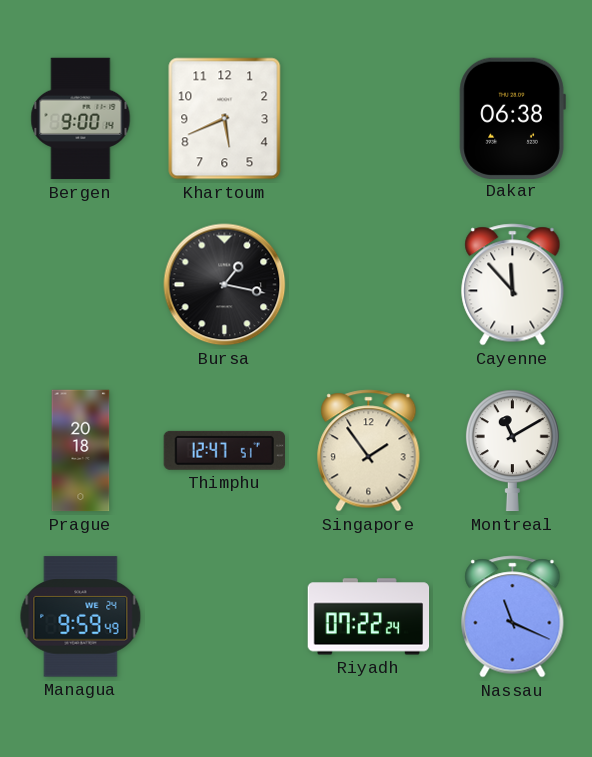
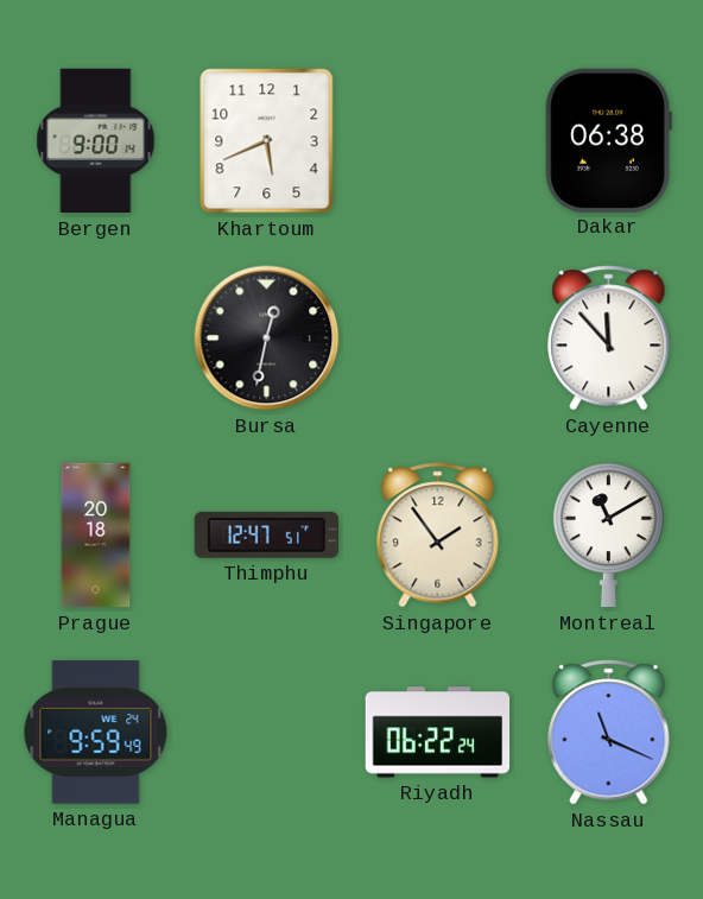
Bursa: 1:17 -> 12:32 (267, 338)
Riyadh: 07:22 -> 06:22 (438, 733)
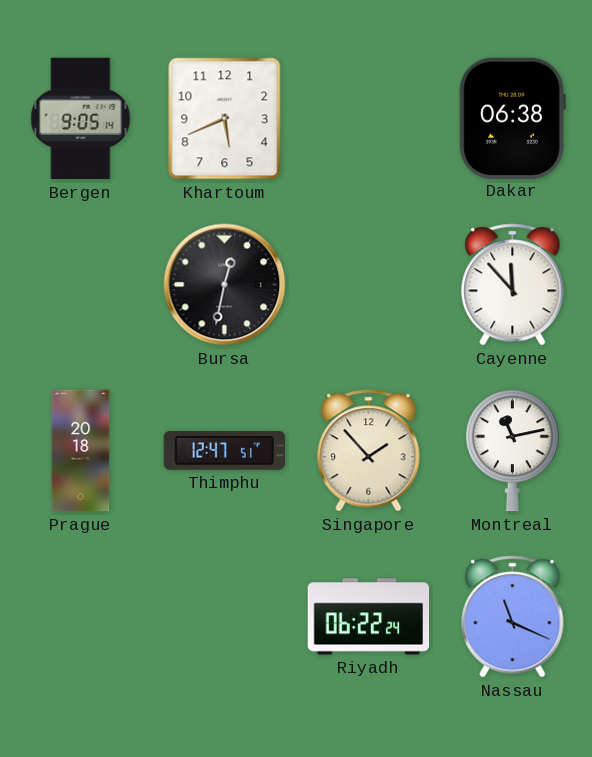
Bergen: 9:00 -> 9:05 (81, 119)
Singapore: 1:54 -> 1:53 (369, 451)
Montreal: 11:10 -> 11:13 (512, 451)
Managua: 9:59 -> none (96, 733)
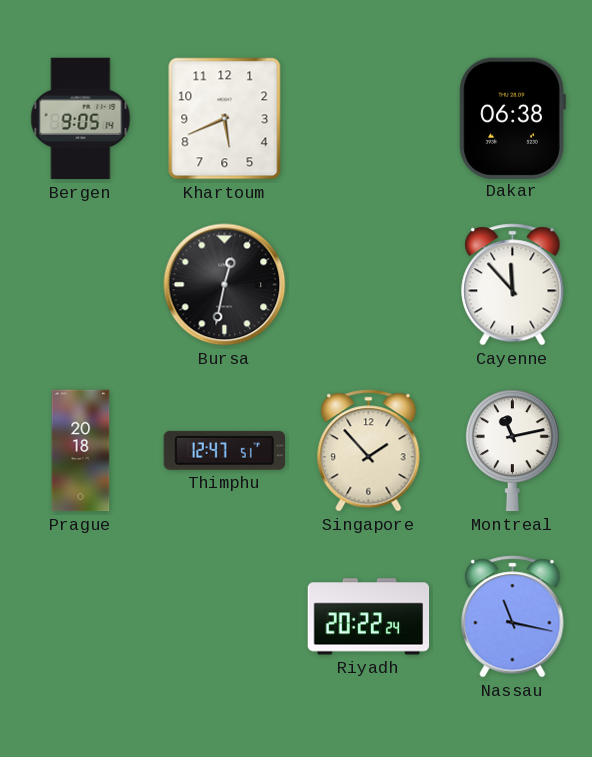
Riyadh: 06:22 -> 20:22 (369, 617)
Nassau: 11:19 -> 11:17 (513, 617)
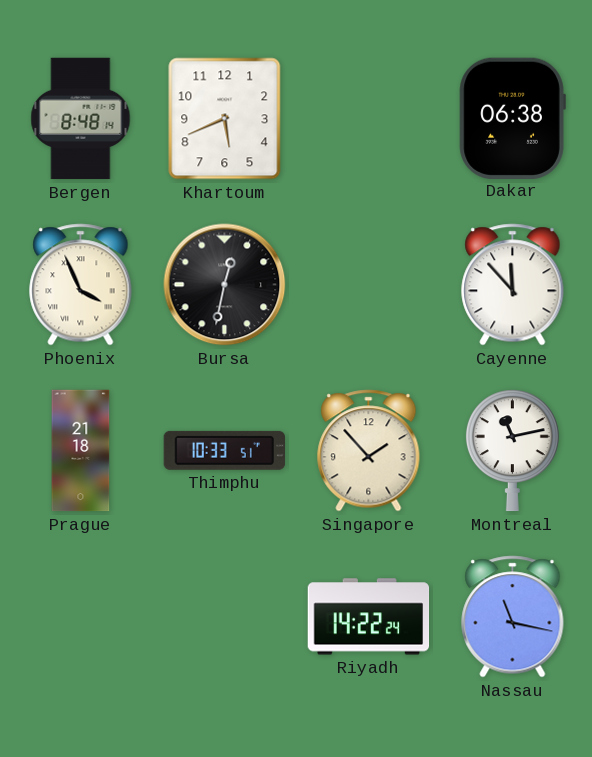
Bergen: 9:05 -> 8:48 (81, 119)
Phoenix: none -> 3:56 (81, 285)
Prague: 20:18 -> 21:18 (81, 451)
Thimphu: 12:47 -> 10:33 (224, 450)
Riyadh: 20:22 -> 14:22 (369, 617)
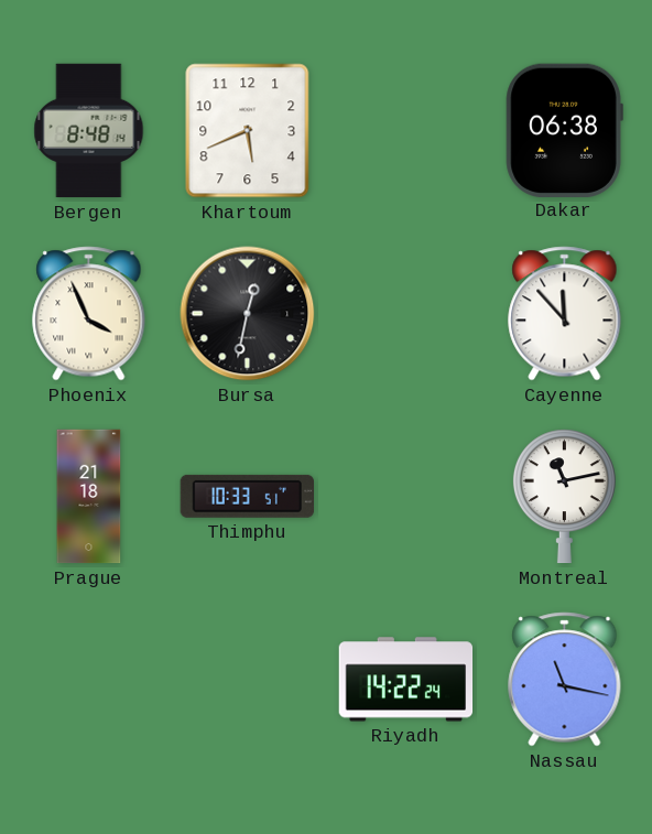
Singapore: 1:53 -> none (369, 451)
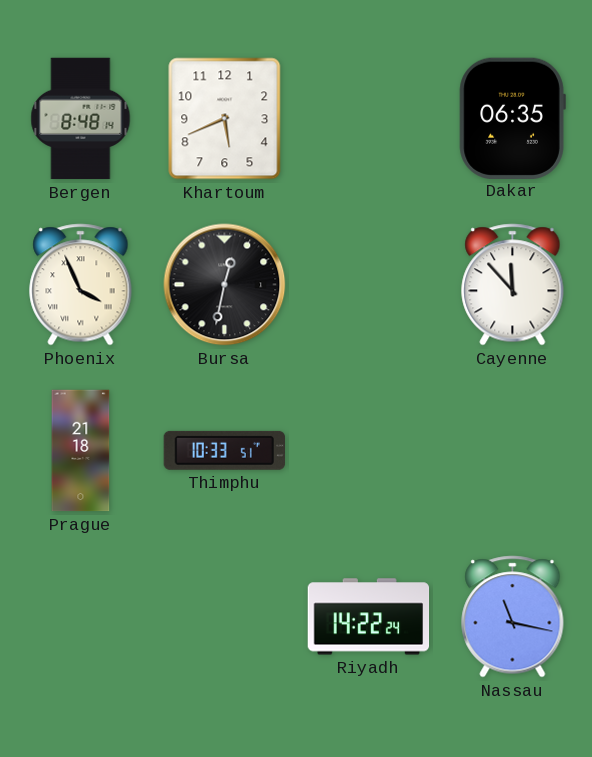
Dakar: 06:38 -> 06:35 (512, 118)
Montreal: 11:13 -> none (564, 497)
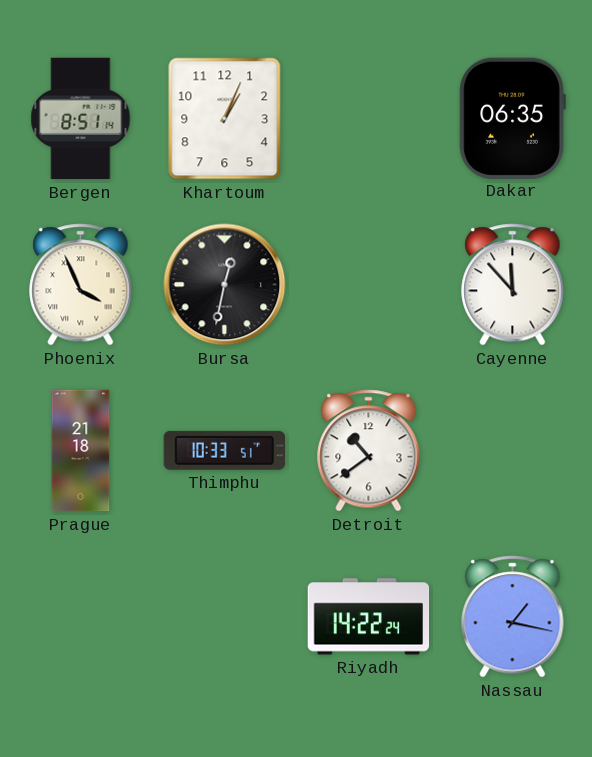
Bergen: 8:48 -> 8:51 (81, 119)
Khartoum: 5:41 -> 1:04 (225, 119)
Detroit: none -> 10:39 (369, 451)
Nassau: 11:17 -> 1:17 (513, 617)
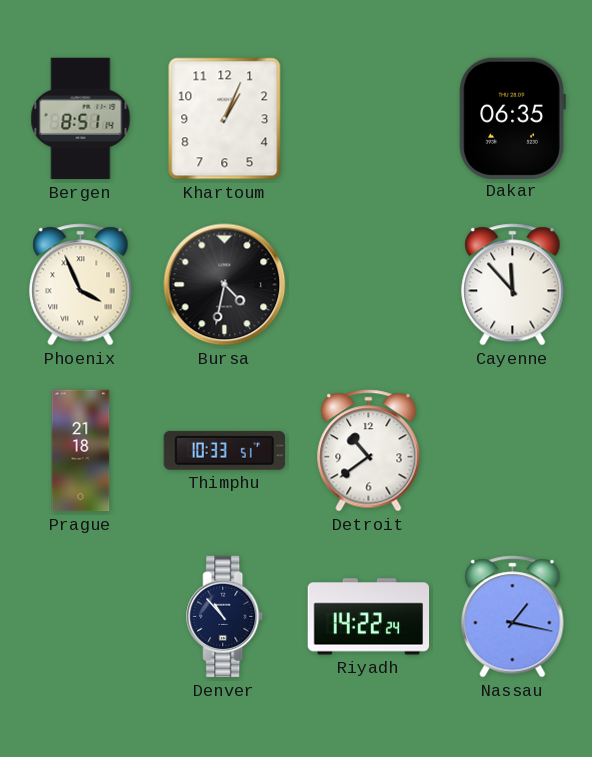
Bursa: 12:32 -> 4:32 (225, 285)
Denver: none -> 10:53 (225, 617)
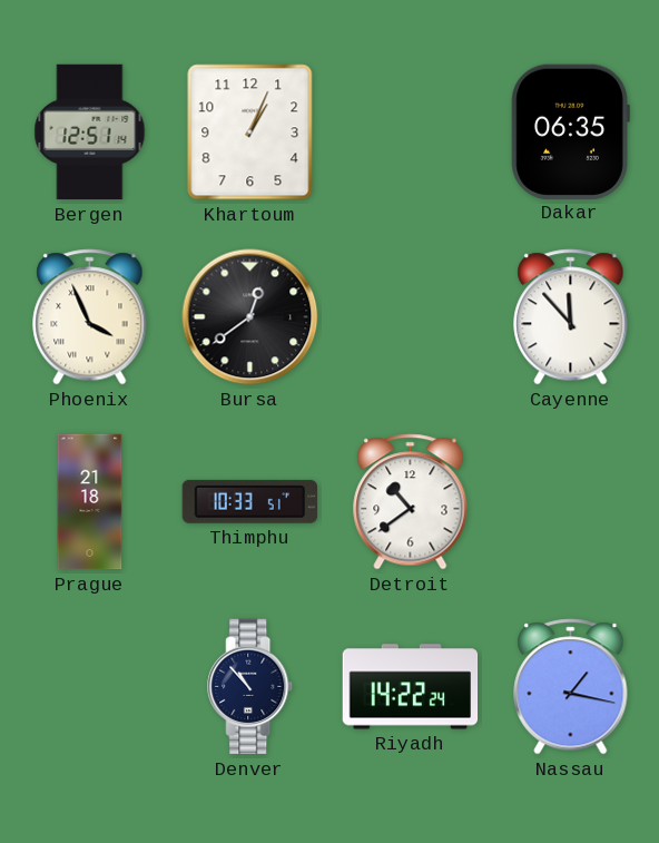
Bergen: 8:51 -> 12:51 (90, 133)
Bursa: 4:32 -> 12:39 (250, 317)
